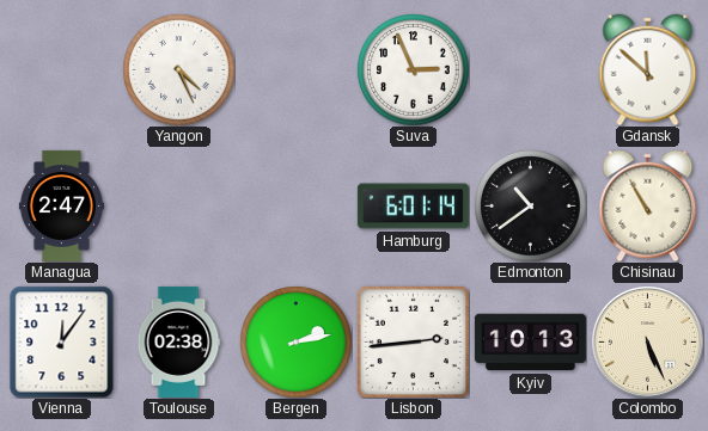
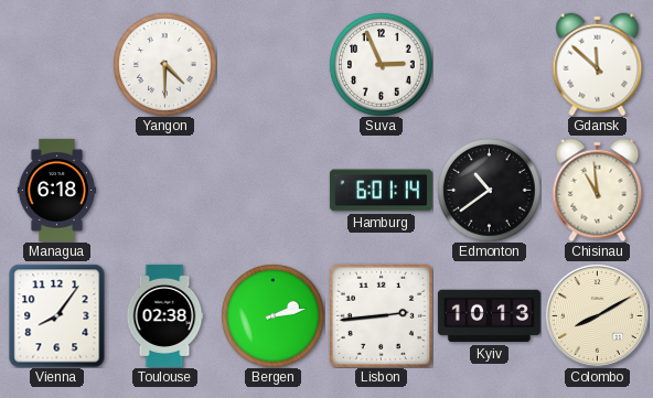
Yangon: 4:26 -> 4:30 (164, 64)
Managua: 2:47 -> 6:18 (56, 190)
Chisinau: 10:55 -> 10:59 (598, 190)
Vienna: 12:06 -> 8:06 (57, 315)
Colombo: 5:26 -> 8:10 (597, 315)
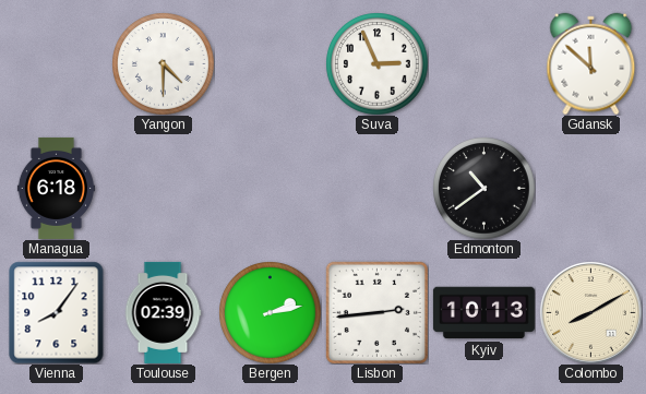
Hamburg: 6:01 -> none (381, 191)
Chisinau: 10:59 -> none (598, 190)
Toulouse: 02:38 -> 02:39 (163, 312)
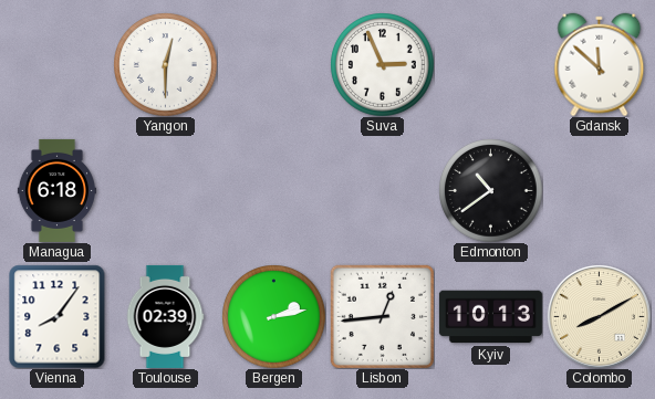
Yangon: 4:30 -> 12:30 (165, 64)
Lisbon: 2:44 -> 12:44 (382, 316)
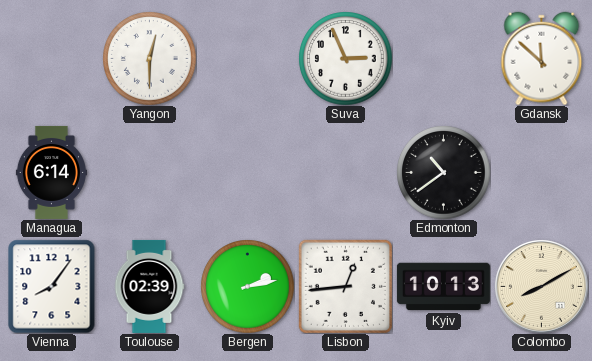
Managua: 6:18 -> 6:14 (51, 172)
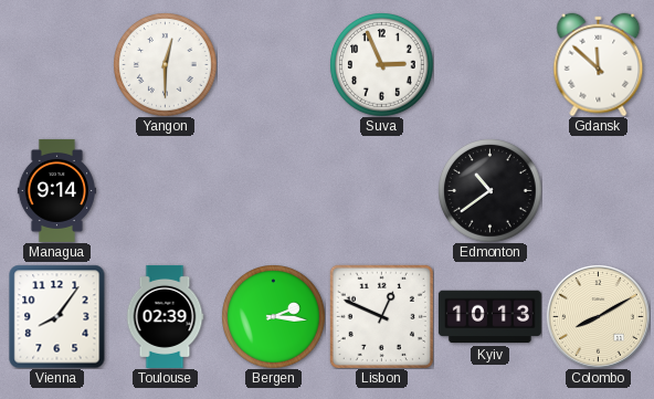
Managua: 6:14 -> 9:14 (56, 190)
Bergen: 2:13 -> 2:16 (273, 316)
Lisbon: 12:44 -> 12:49 (381, 316)
